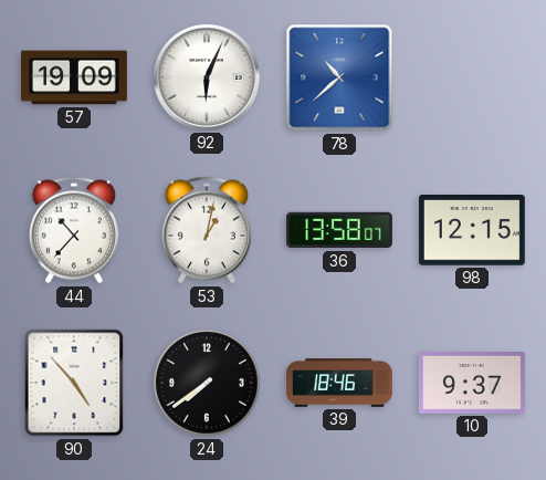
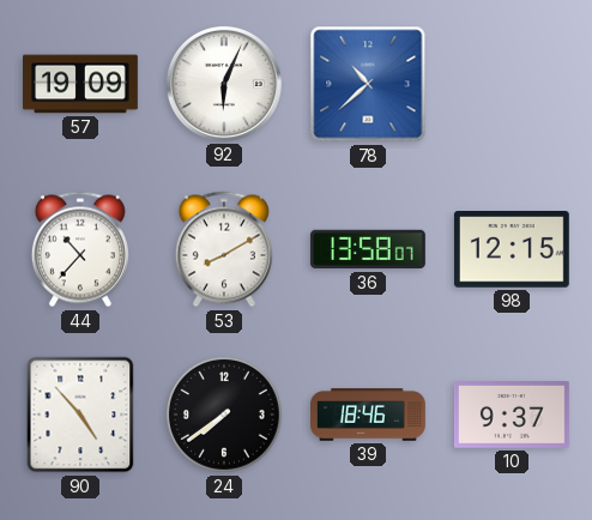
53: 1:02 -> 8:10 (224, 249)
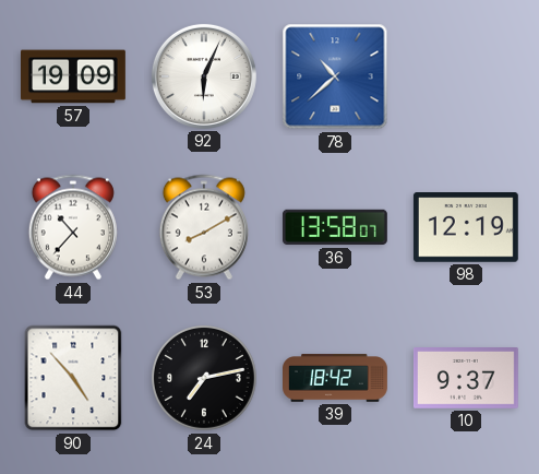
98: 12:15 -> 12:19 (466, 228)
24: 7:39 -> 7:13 (205, 379)
39: 18:46 -> 18:42 (336, 378)
